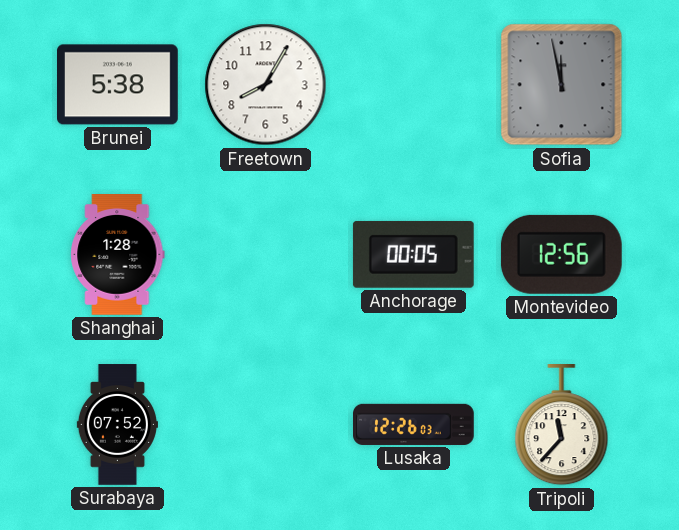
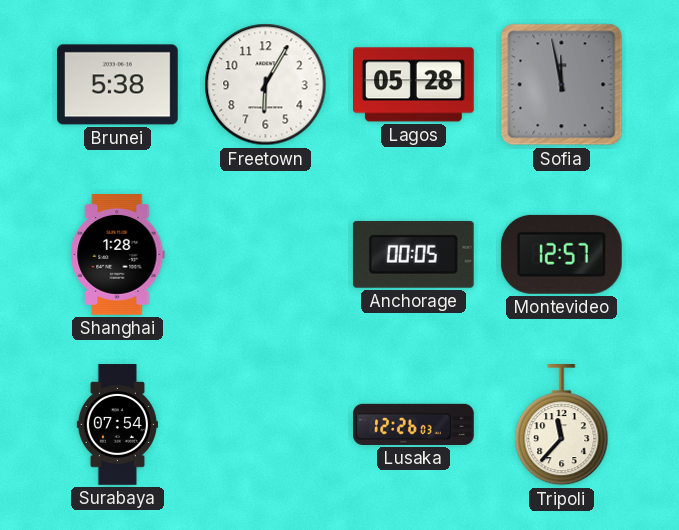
Freetown: 8:05 -> 6:05 (266, 85)
Lagos: none -> 05:28 (414, 85)
Montevideo: 12:56 -> 12:57 (561, 254)
Surabaya: 07:52 -> 07:54 (117, 425)
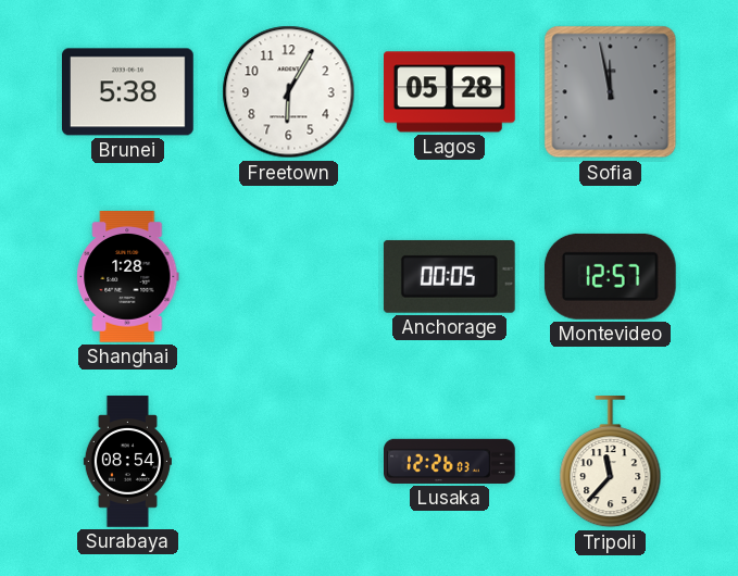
Surabaya: 07:54 -> 08:54 (127, 462)
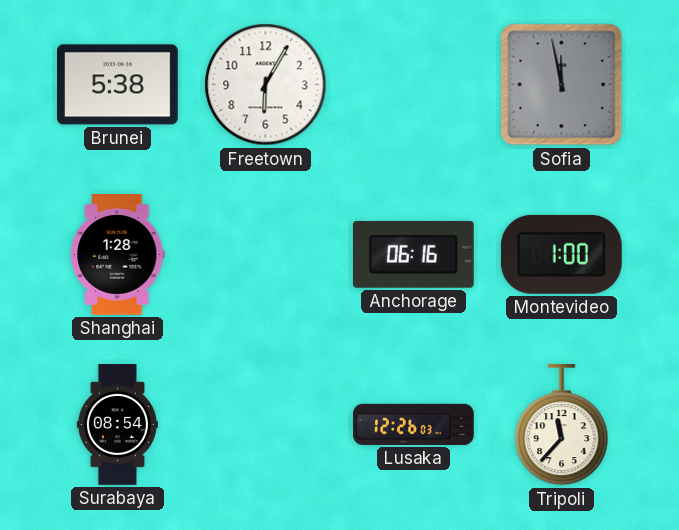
Lagos: 05:28 -> none (450, 92)
Anchorage: 00:05 -> 06:16 (413, 254)
Montevideo: 12:57 -> 1:00 (561, 254)
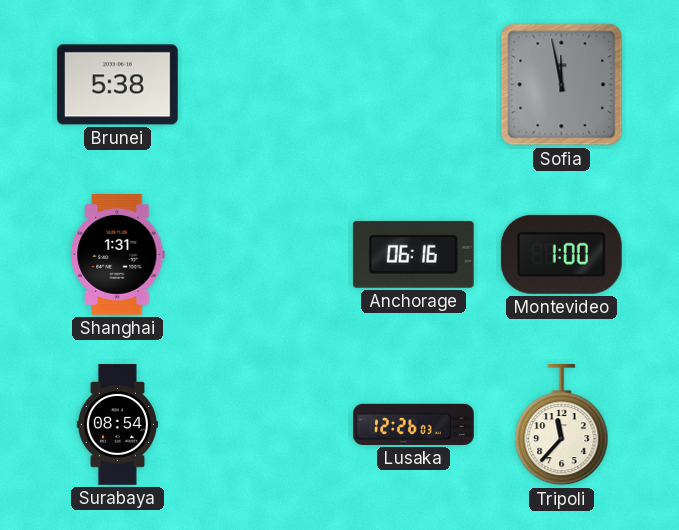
Freetown: 6:05 -> none (266, 85)
Shanghai: 1:28 -> 1:31 (118, 255)
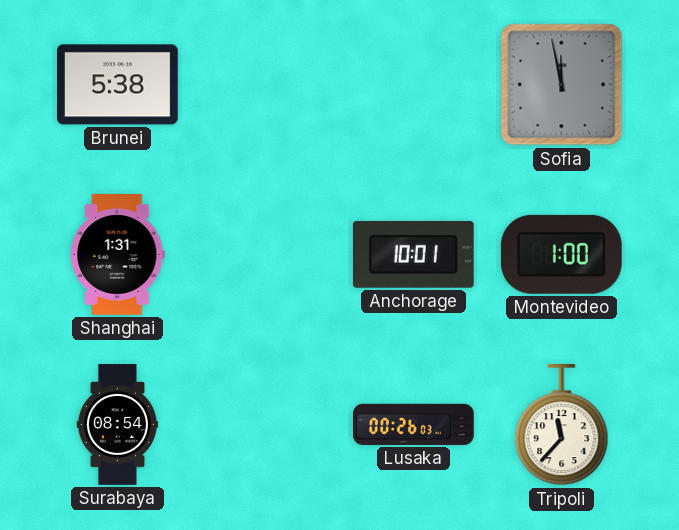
Anchorage: 06:16 -> 10:01 (413, 254)
Lusaka: 12:26 -> 00:26 (414, 424)
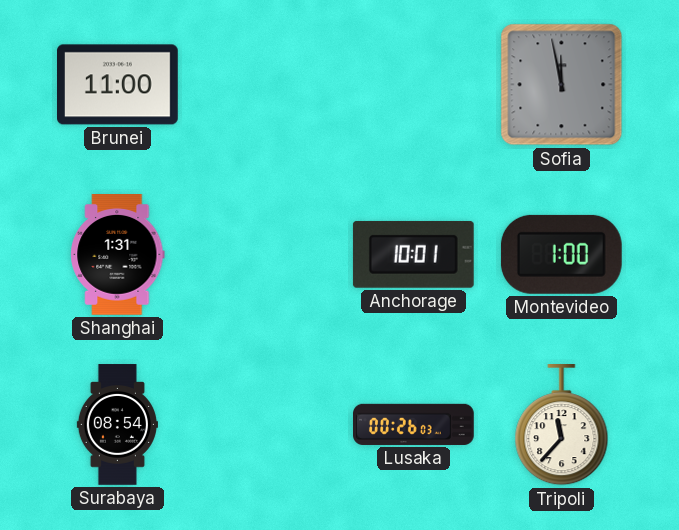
Brunei: 5:38 -> 11:00 (118, 85)
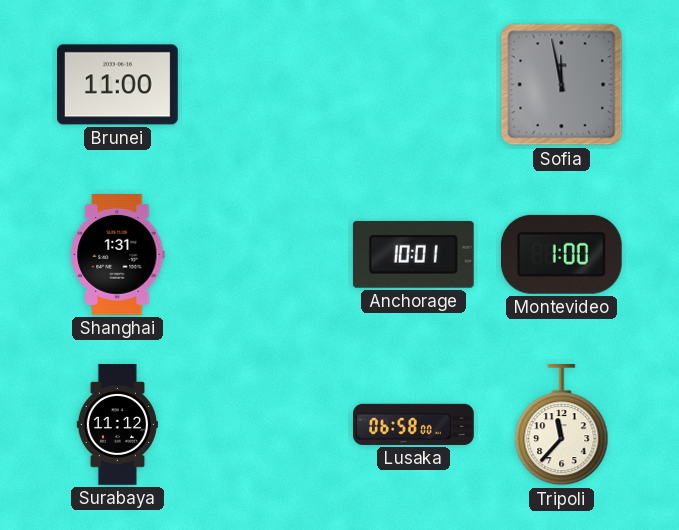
Surabaya: 08:54 -> 11:12 (117, 425)
Lusaka: 00:26 -> 06:58 (414, 424)
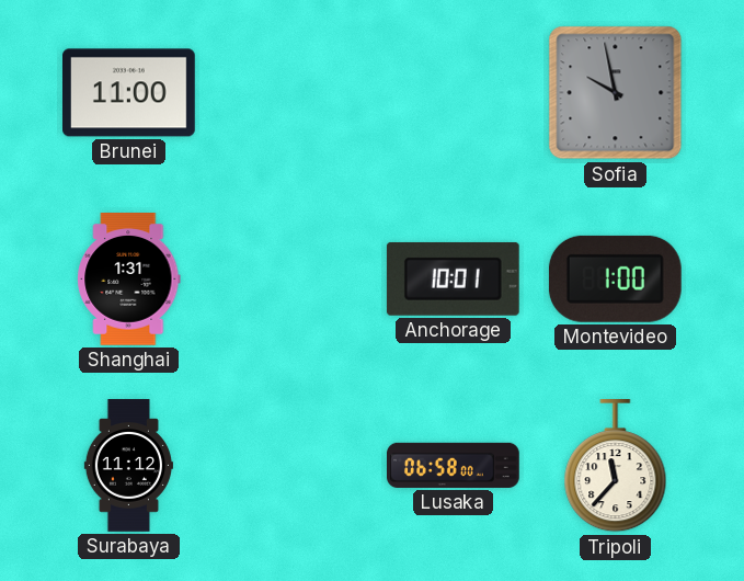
Sofia: 11:58 -> 9:58 (616, 93)
